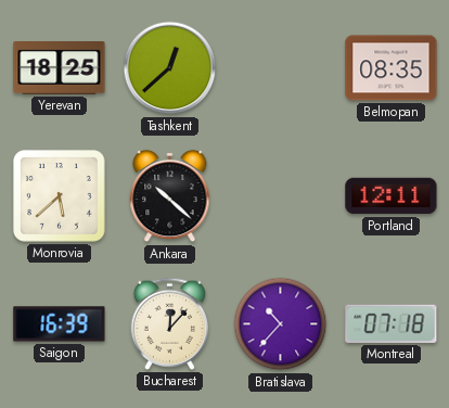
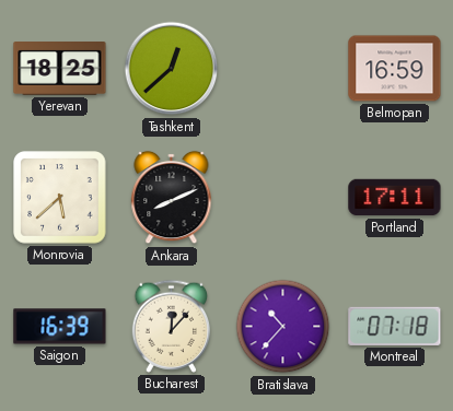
Belmopan: 08:35 -> 16:59 (395, 69)
Ankara: 10:22 -> 8:11 (172, 198)
Portland: 12:11 -> 17:11 (395, 198)
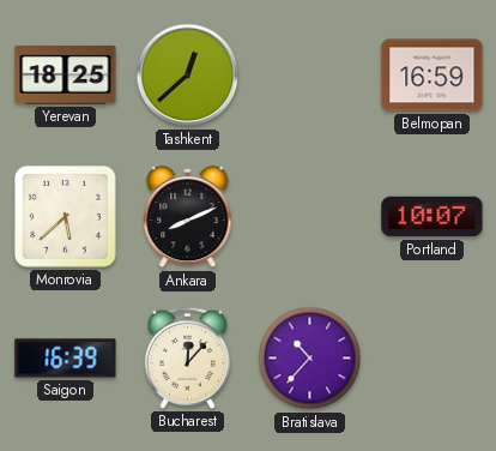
Portland: 17:11 -> 10:07 (433, 217)
Montreal: 07:18 -> none (395, 326)
